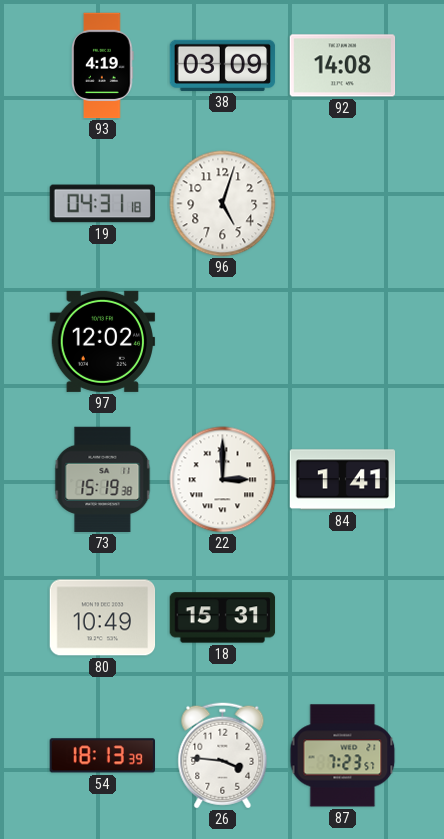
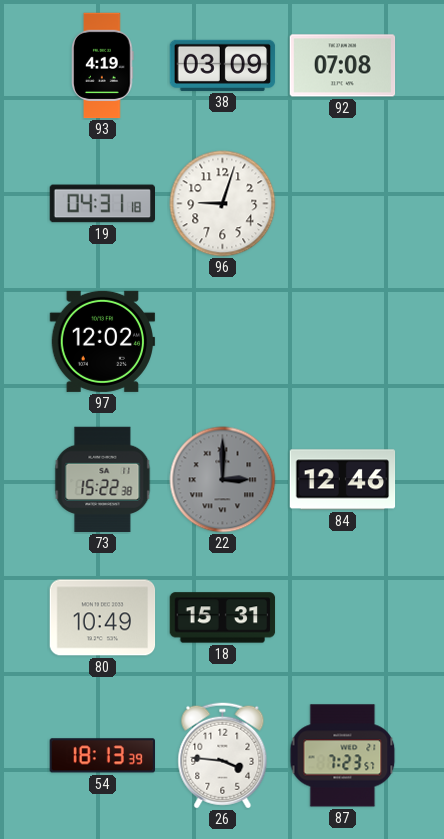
92: 14:08 -> 07:08 (343, 66)
96: 5:03 -> 9:03 (223, 204)
73: 15:19 -> 15:22 (103, 480)
22 dial: white -> grey (223, 480)
84: 1:41 -> 12:46 (343, 480)
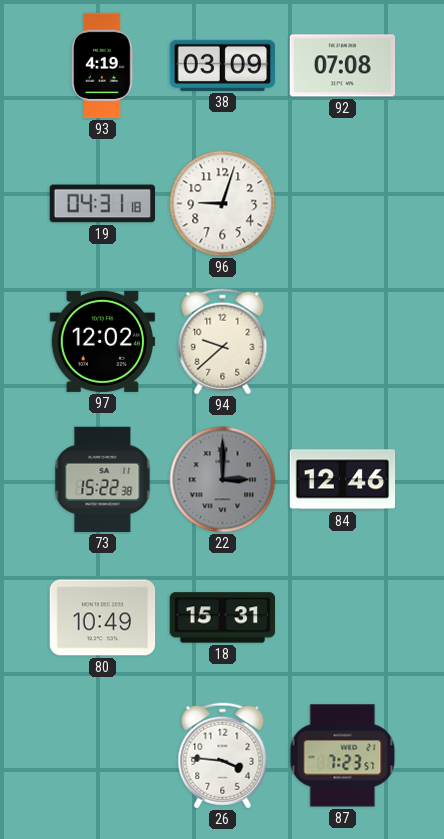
94: none -> 9:38 (223, 342)
54: 18:13 -> none (102, 756)
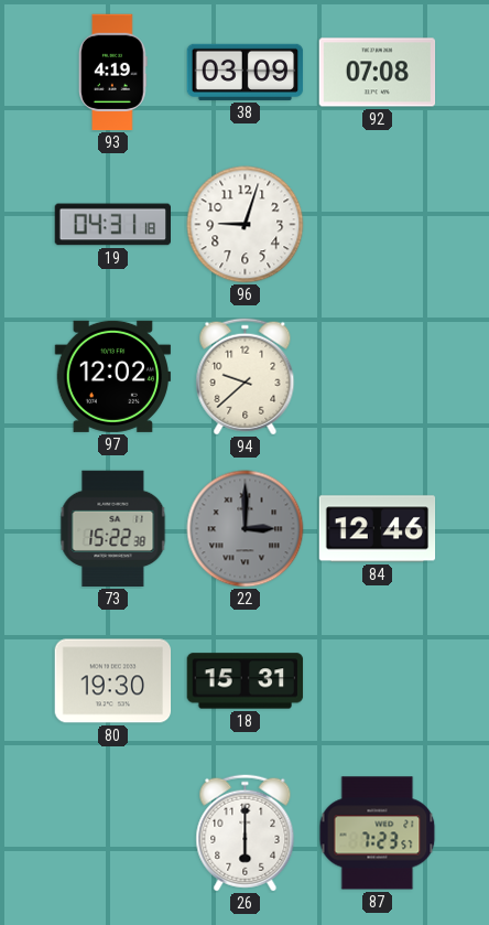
80: 10:49 -> 19:30 (113, 681)
26: 3:46 -> 6:00 (246, 833)
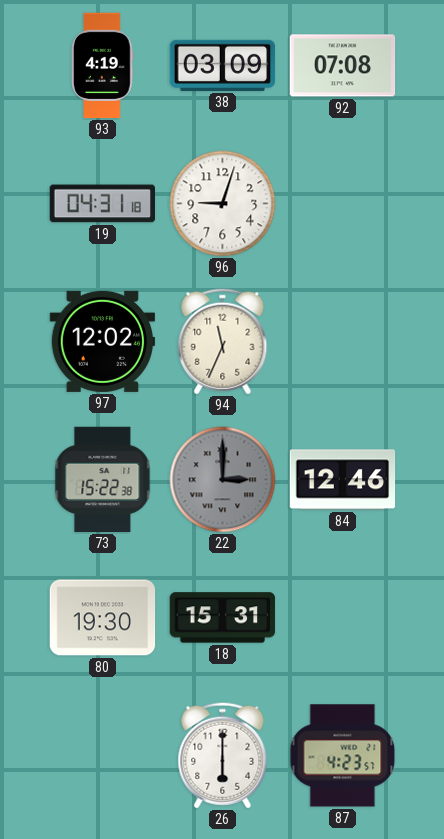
94: 9:38 -> 11:34 (223, 342)
87: 7:23 -> 4:23 (343, 756)
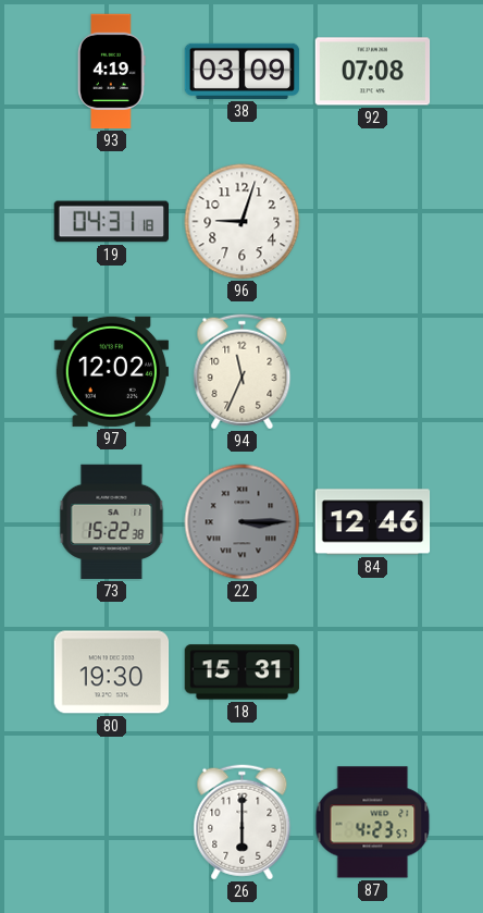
22: 3:00 -> 3:15 (243, 522)
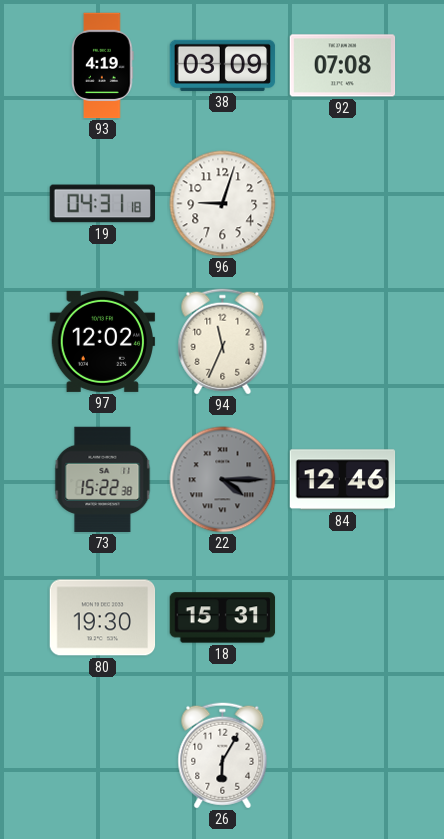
22: 3:15 -> 4:15 (223, 480)
26: 6:00 -> 6:05 (223, 756)
87: 4:23 -> none (373, 823)
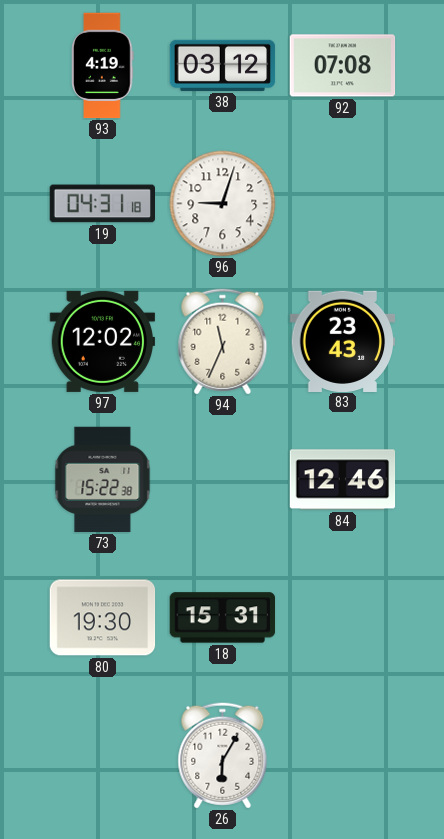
38: 03:09 -> 03:12 (223, 65)
83: none -> 23:43 (343, 341)
22: 4:15 -> none (223, 480)
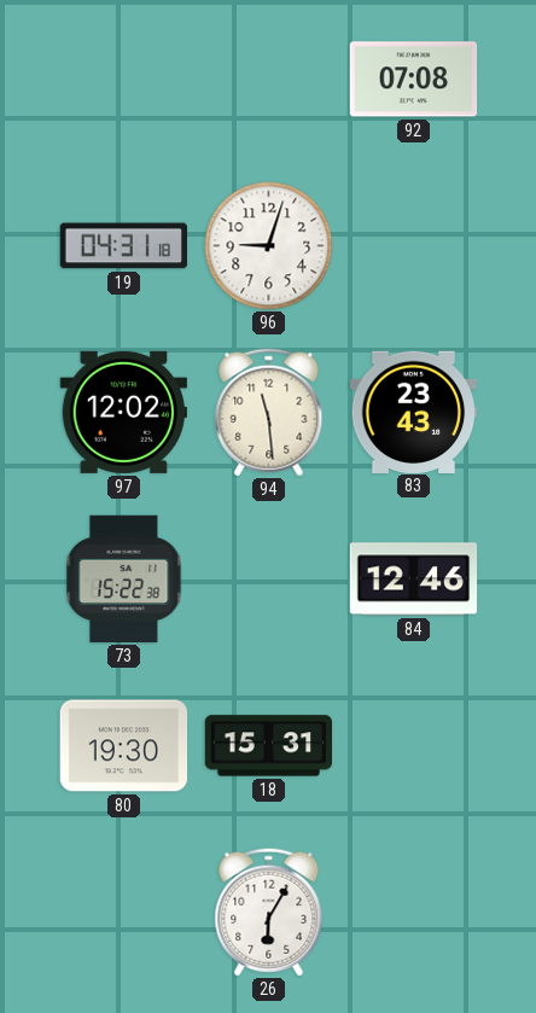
93: 4:19 -> none (103, 66)
38: 03:12 -> none (223, 65)
94: 11:34 -> 11:29 (269, 413)
